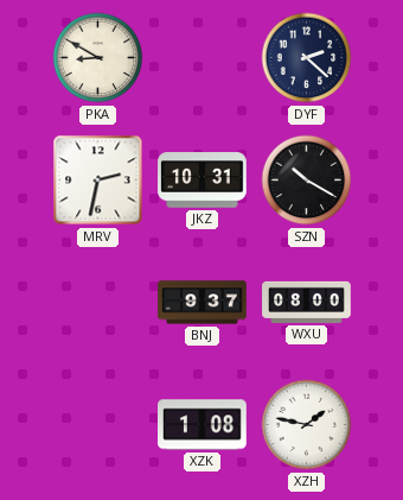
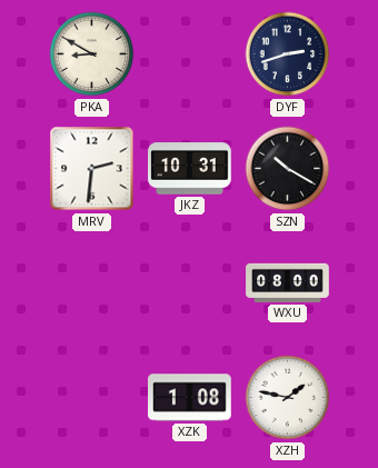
DYF: 2:22 -> 2:42 (288, 54)
MRV: 2:32 -> 2:31 (92, 169)
BNJ: 9:37 -> none (203, 303)
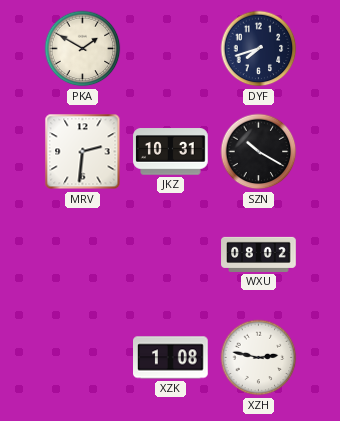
PKA: 8:50 -> 1:50 (83, 49)
DYF: 2:42 -> 7:42 (259, 49)
WXU: 08:00 -> 08:02 (259, 254)
XZH: 1:47 -> 2:47 (259, 358)
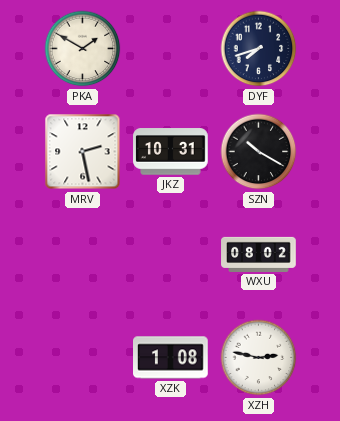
MRV: 2:31 -> 2:28 (83, 152)
